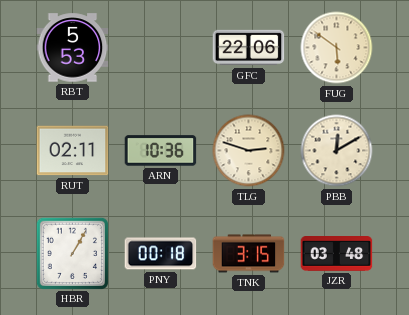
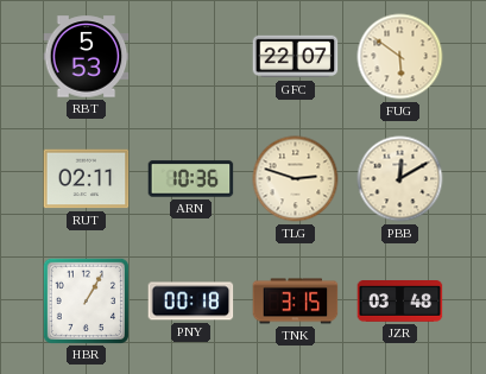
GFC: 22:06 -> 22:07 (296, 57)
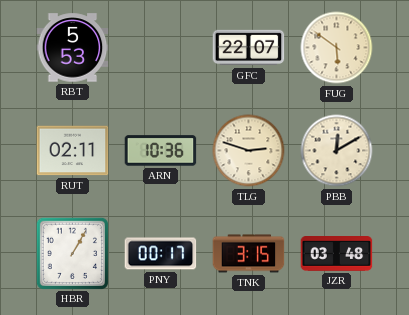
PNY: 00:18 -> 00:17 (161, 254)
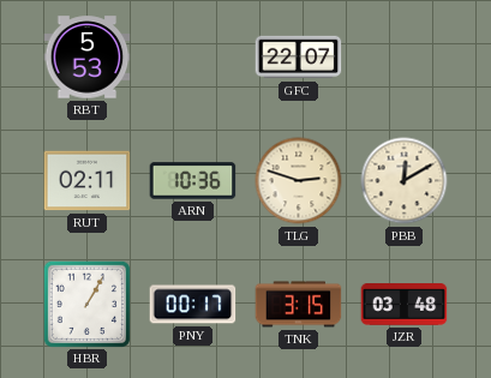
FUG: 5:51 -> none (337, 48)
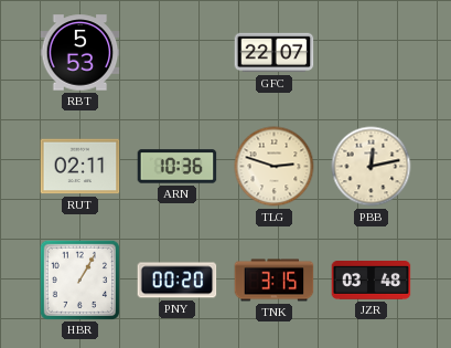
PBB: 12:10 -> 12:13 (372, 167)
PNY: 00:17 -> 00:20 (178, 281)
